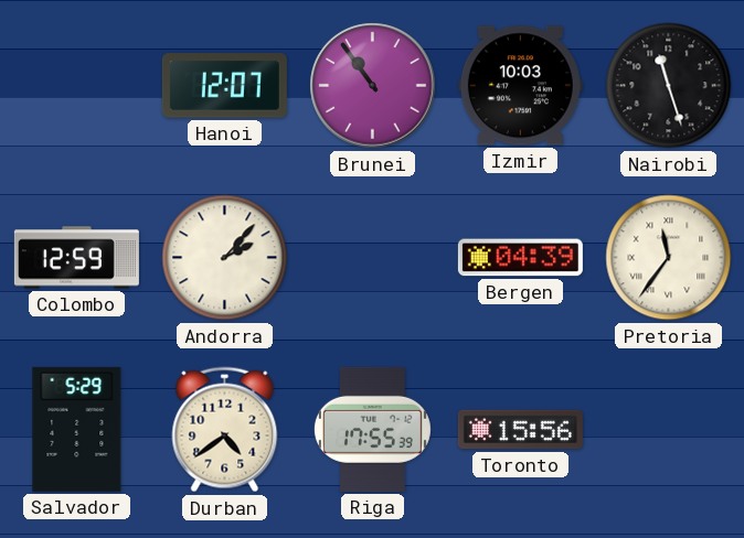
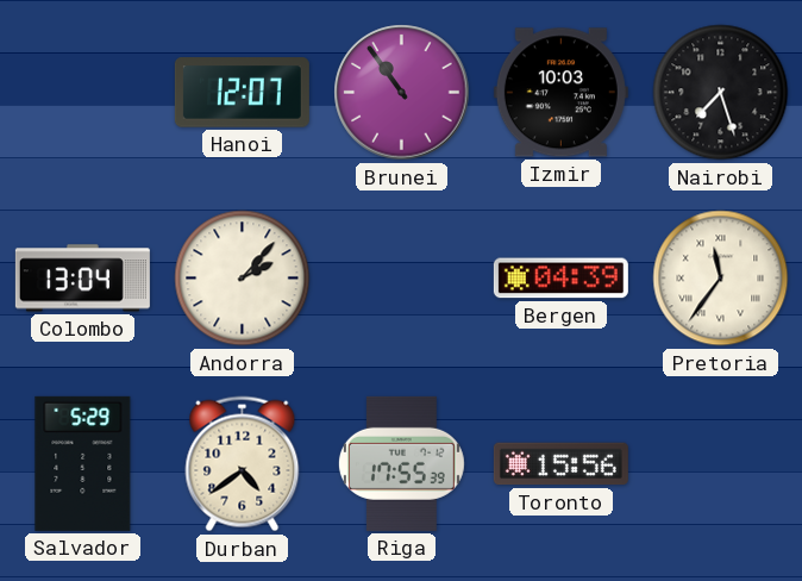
Nairobi: 11:27 -> 7:27 (721, 93)
Colombo: 12:59 -> 13:04 (82, 279)
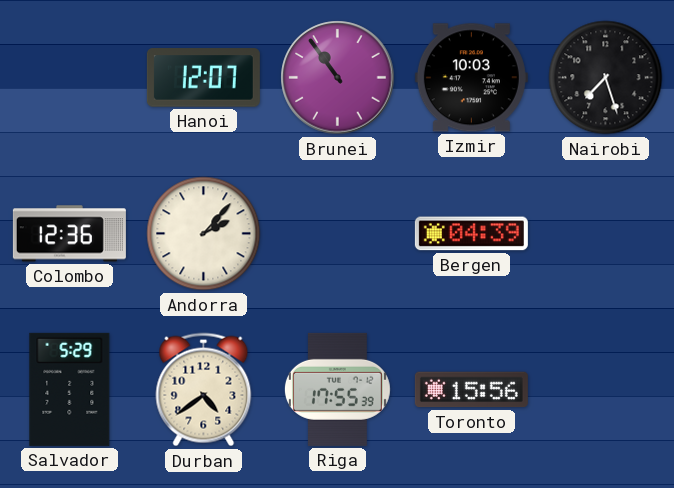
Colombo: 13:04 -> 12:36 (69, 234)
Pretoria: 11:36 -> none (721, 279)
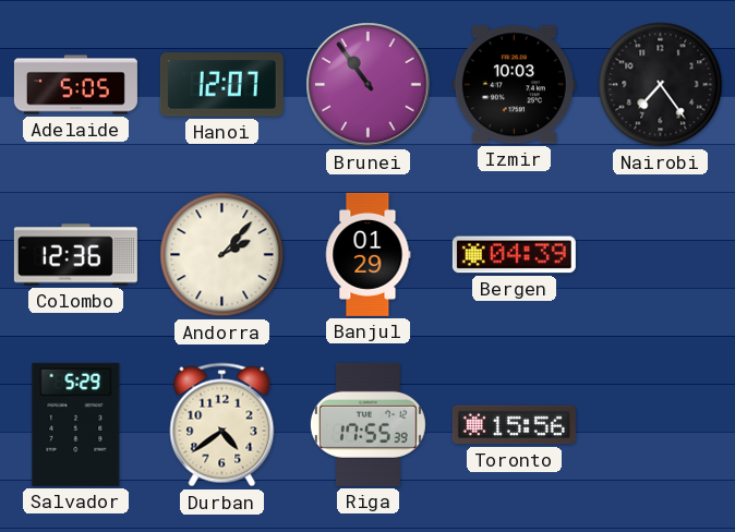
Adelaide: none -> 5:05 (75, 85)
Nairobi: 7:27 -> 7:24 (661, 85)
Banjul: none -> 01:29 (369, 254)
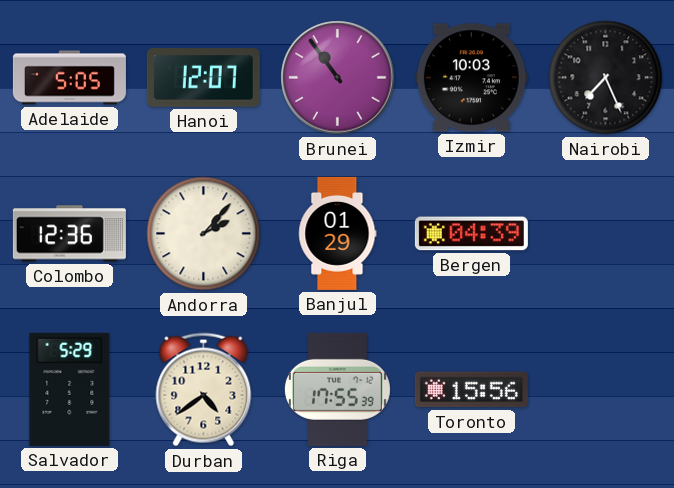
Nairobi: 7:24 -> 7:26 (606, 78)
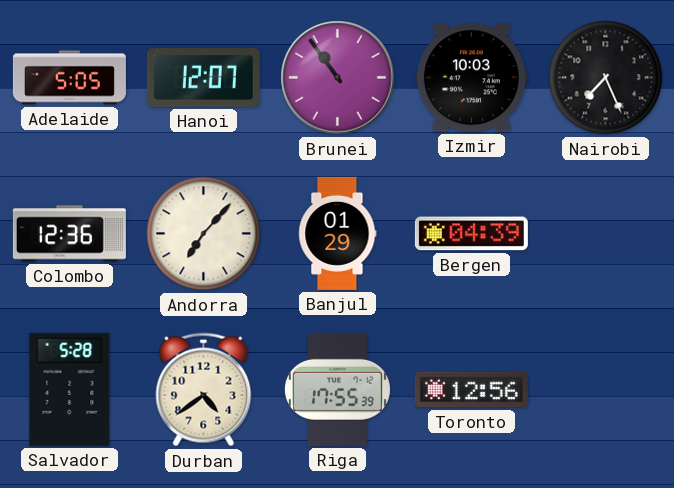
Andorra: 2:07 -> 7:07 (204, 234)
Salvador: 5:29 -> 5:28 (70, 389)
Toronto: 15:56 -> 12:56 (471, 390)
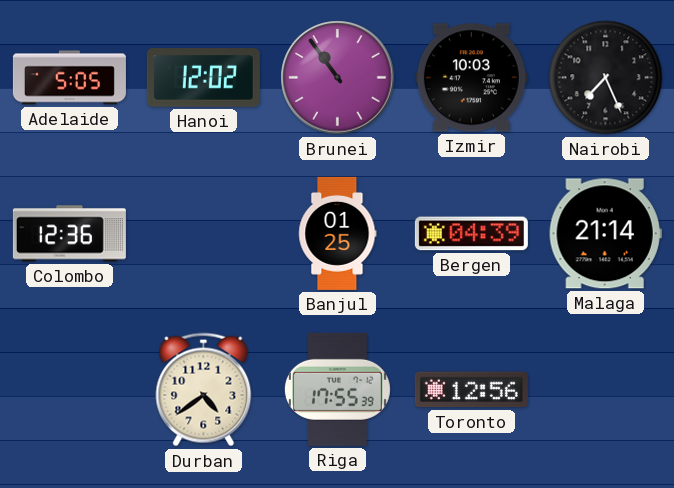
Hanoi: 12:07 -> 12:02 (203, 78)
Andorra: 7:07 -> none (204, 234)
Banjul: 01:29 -> 01:25 (338, 233)
Malaga: none -> 21:14 (605, 234)
Salvador: 5:28 -> none (70, 389)
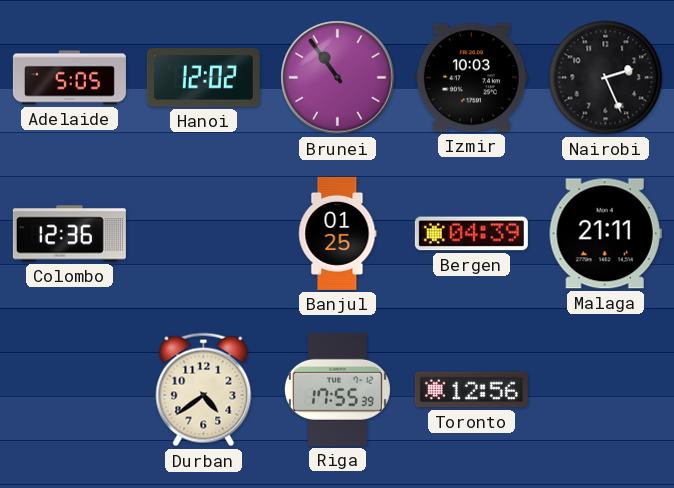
Nairobi: 7:26 -> 2:26 (606, 78)
Malaga: 21:14 -> 21:11 (605, 234)
